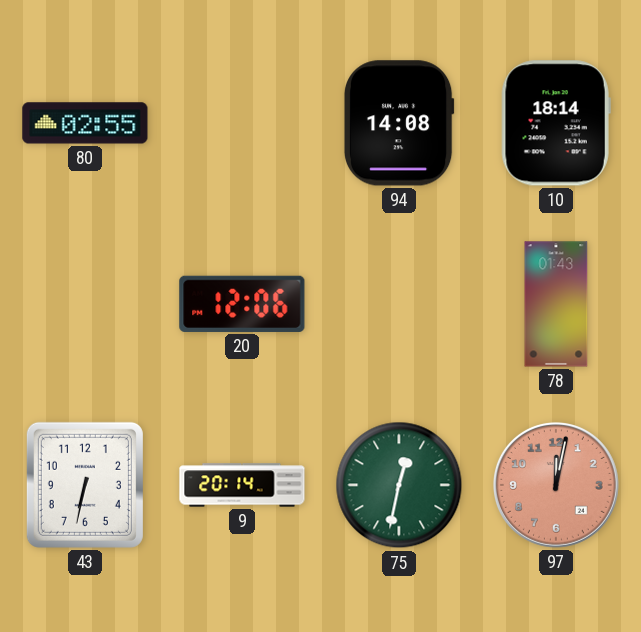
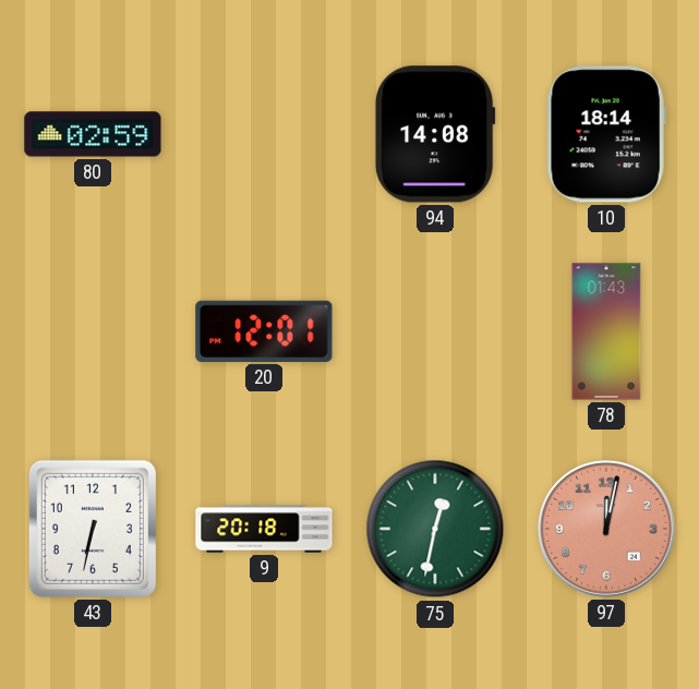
80: 02:55 -> 02:59 (93, 134)
20: 12:06 -> 12:01 (264, 331)
9: 20:14 -> 20:18 (264, 529)
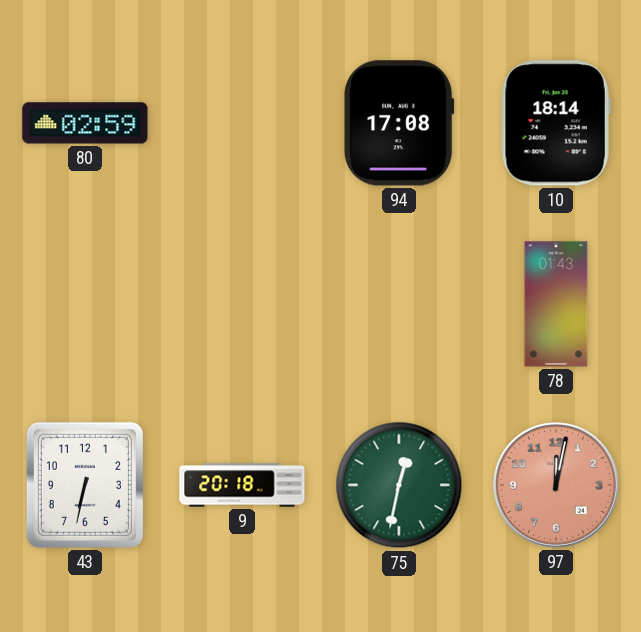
94: 14:08 -> 17:08 (399, 123)
20: 12:01 -> none (264, 331)
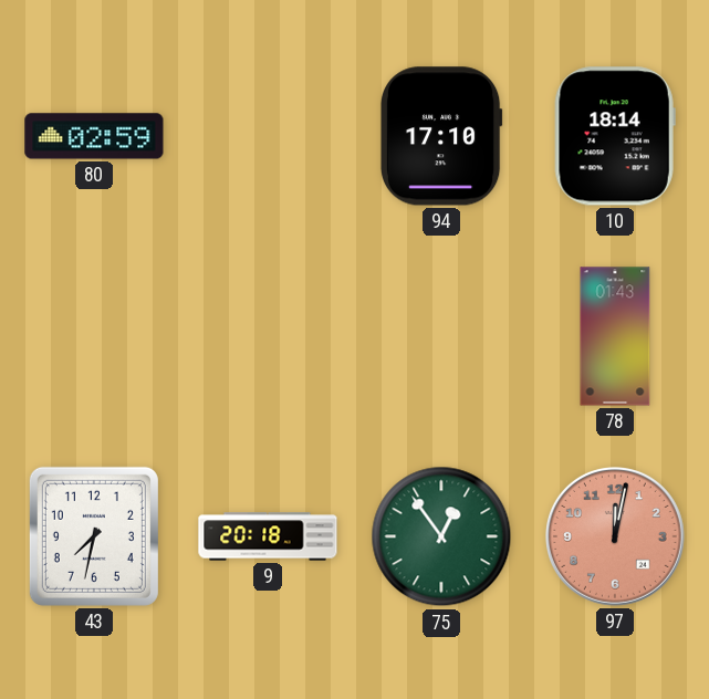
94: 17:08 -> 17:10 (441, 136)
43: 6:32 -> 7:32 (94, 536)
75: 12:32 -> 12:54 (441, 536)
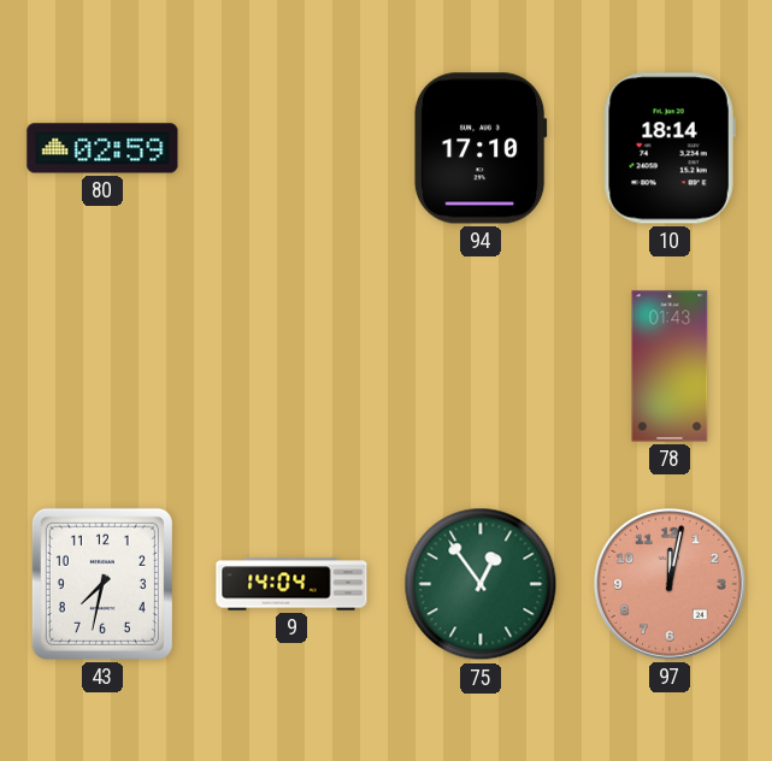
9: 20:18 -> 14:04 (291, 584)
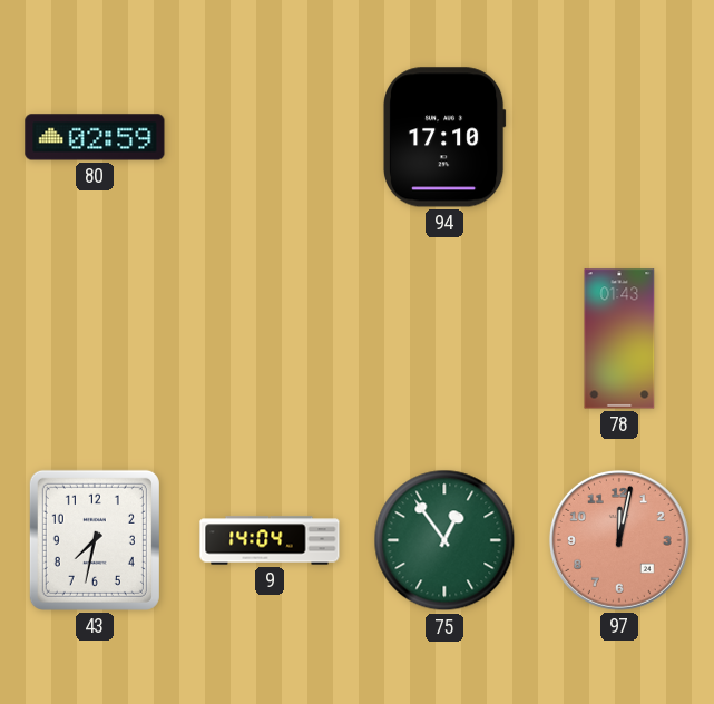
10: 18:14 -> none (670, 148)
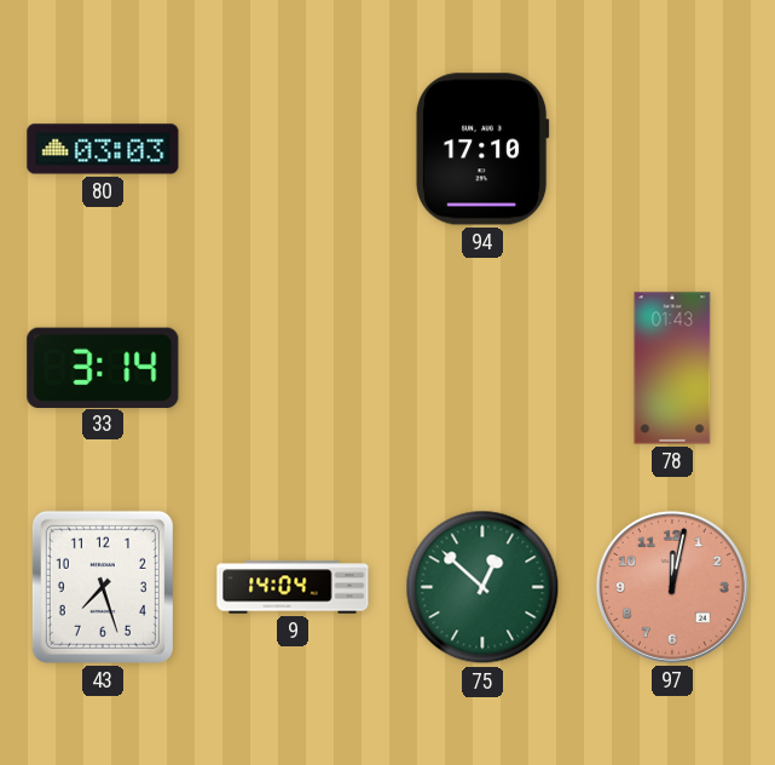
80: 02:59 -> 03:03 (103, 149)
33: none -> 3:14 (103, 367)
43: 7:32 -> 7:27 (103, 587)
75: 12:54 -> 12:52 (482, 587)
